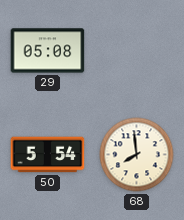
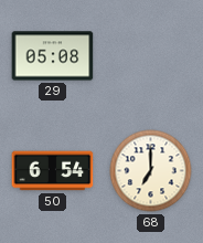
50: 5:54 -> 6:54 (53, 171)
68: 7:59 -> 7:00 (151, 171)
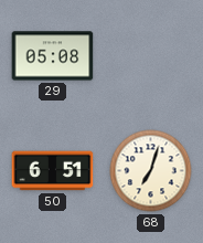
50: 6:54 -> 6:51 (53, 171)
68: 7:00 -> 7:03 (151, 171)
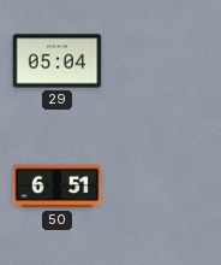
29: 05:08 -> 05:04 (58, 61)
68: 7:03 -> none (151, 171)
